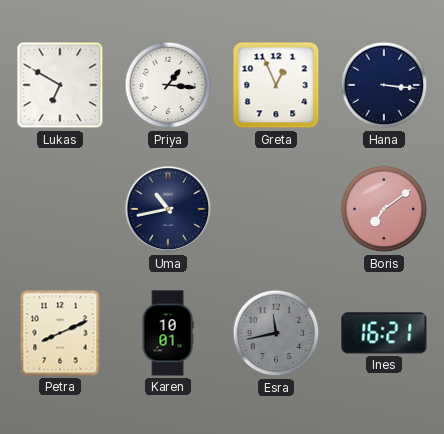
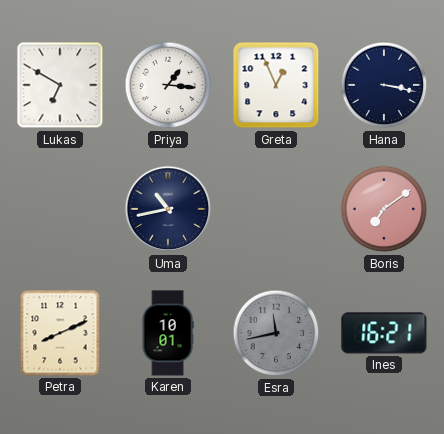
Hana: 3:16 -> 3:17 (384, 85)
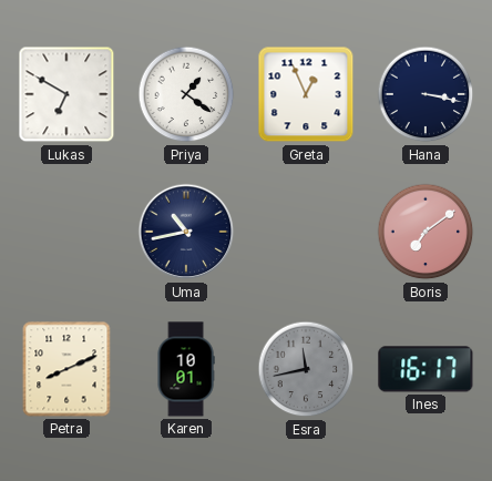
Priya: 1:16 -> 1:21 (186, 94)
Ines: 16:21 -> 16:17 (426, 369)
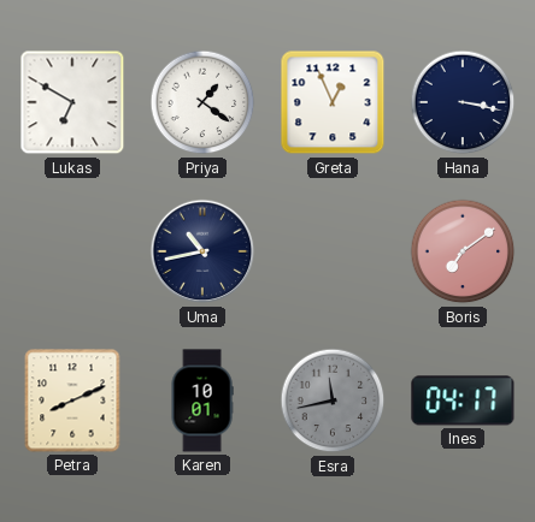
Ines: 16:17 -> 04:17 (463, 401)
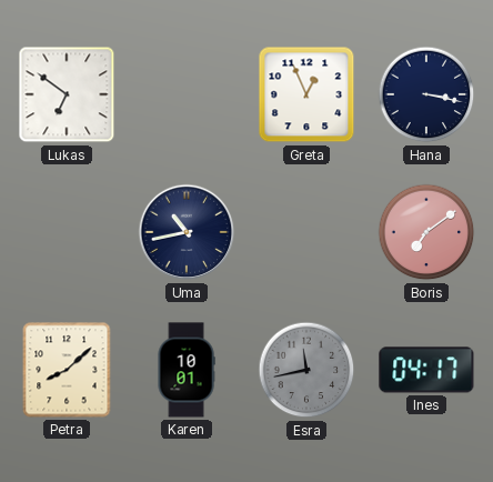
Lukas: 6:50 -> 6:51 (67, 94)
Priya: 1:21 -> none (202, 102)
Petra: 8:11 -> 8:08 (67, 370)
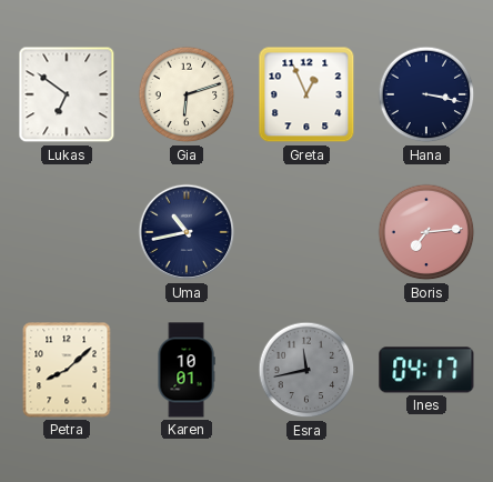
Gia: none -> 6:12 (187, 94)
Boris: 7:09 -> 7:14 (426, 232)
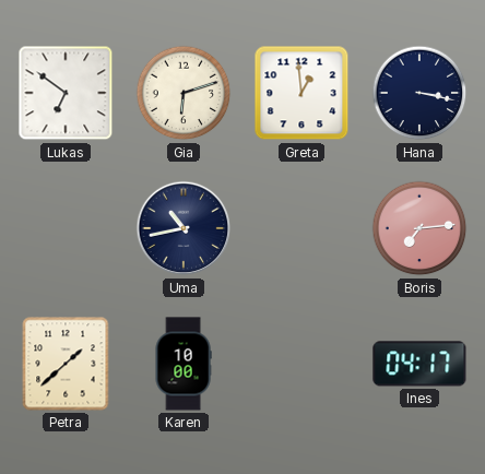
Greta: 12:56 -> 12:59 (301, 93)
Petra: 8:08 -> 1:38 (66, 364)
Karen: 10:01 -> 10:00 (184, 364)
Esra: 11:43 -> none (306, 370)
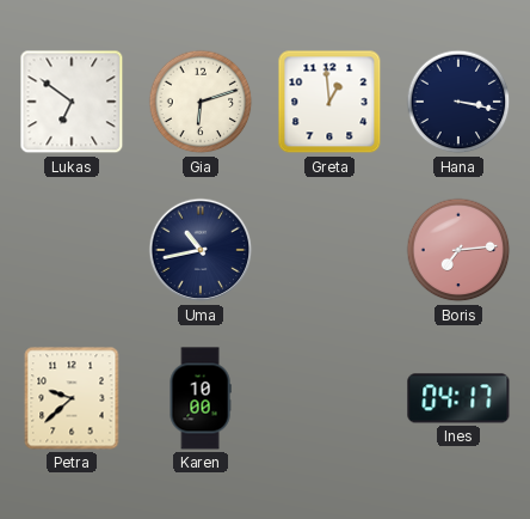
Petra: 1:38 -> 9:38 (72, 398)
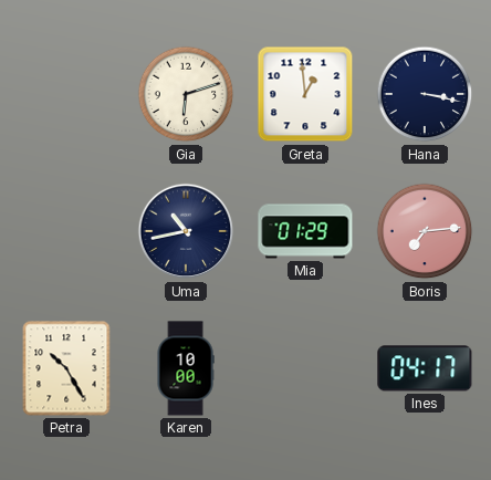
Lukas: 6:51 -> none (72, 102)
Mia: none -> 01:29 (305, 231)
Petra: 9:38 -> 10:25 (66, 368)
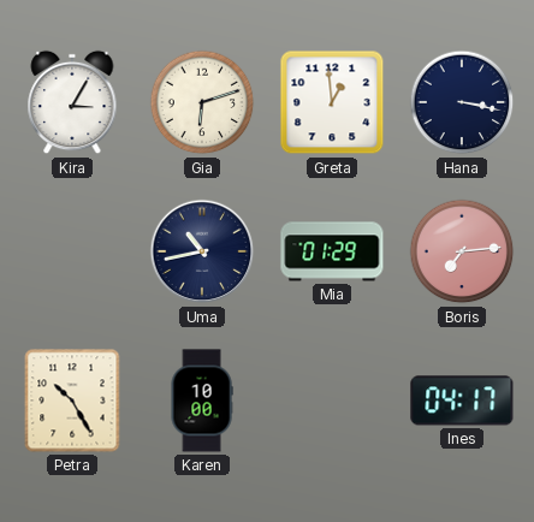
Kira: none -> 3:05 (72, 102)
